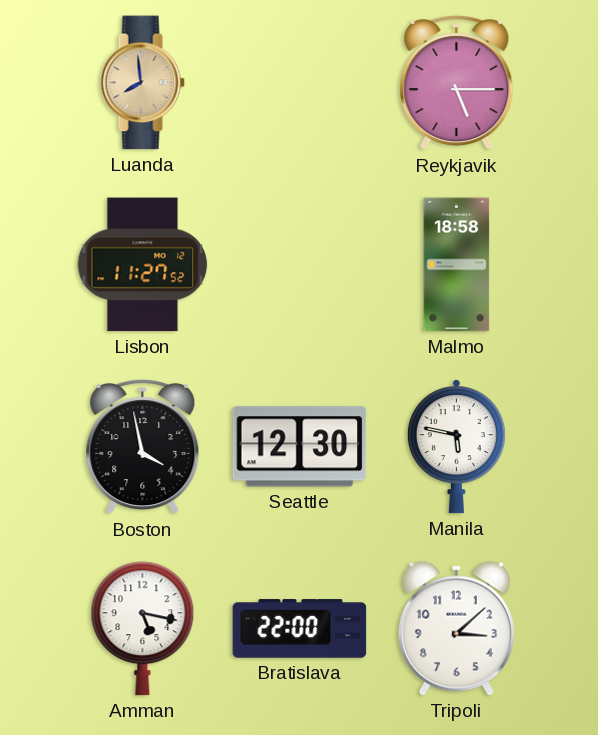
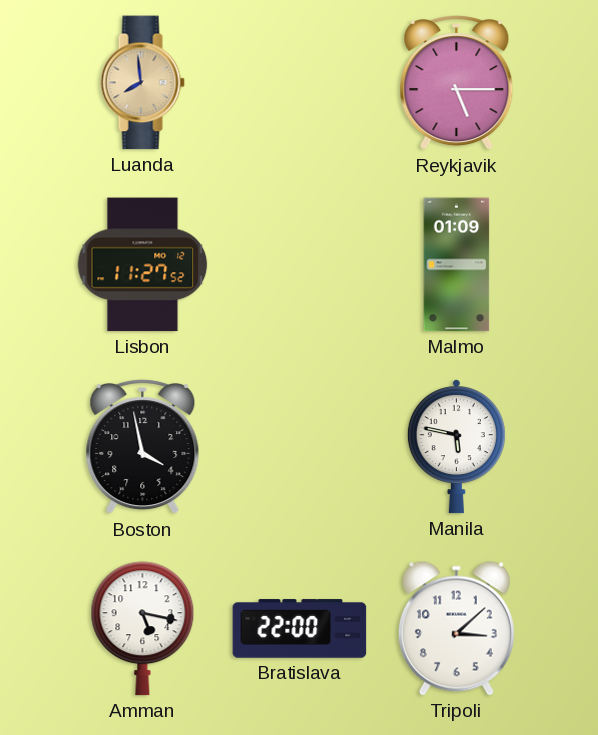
Malmo: 18:58 -> 01:09 (457, 265)
Seattle: 12:30 -> none (300, 447)
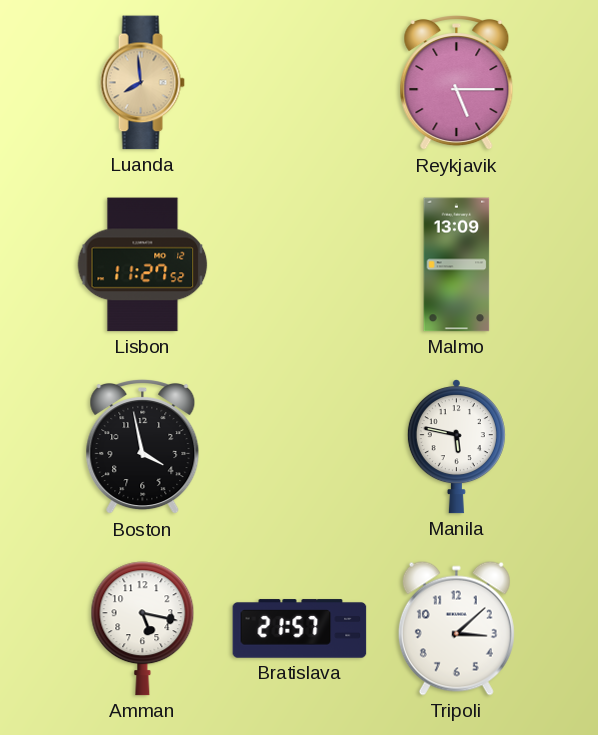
Malmo: 01:09 -> 13:09 (457, 265)
Bratislava: 22:00 -> 21:57 (300, 629)
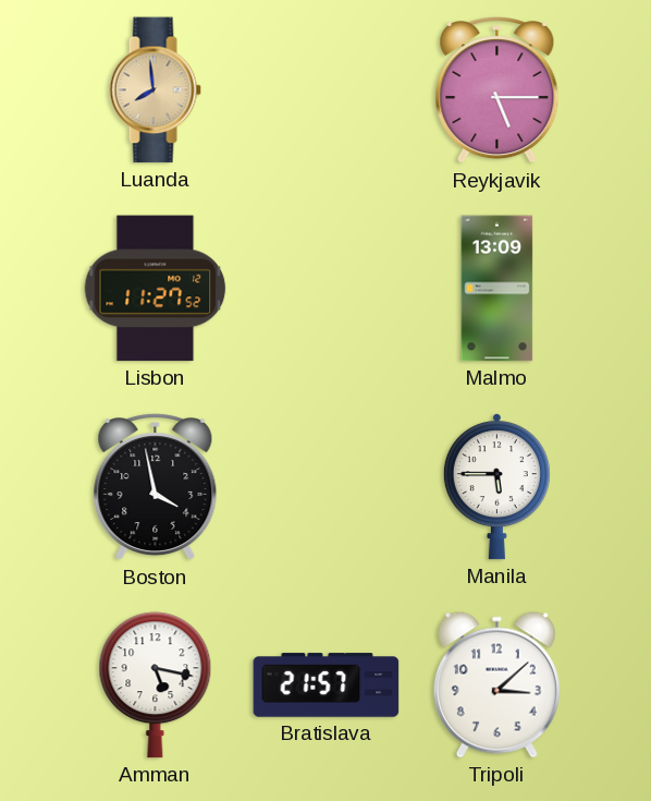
Manila: 5:47 -> 5:45 (496, 487)
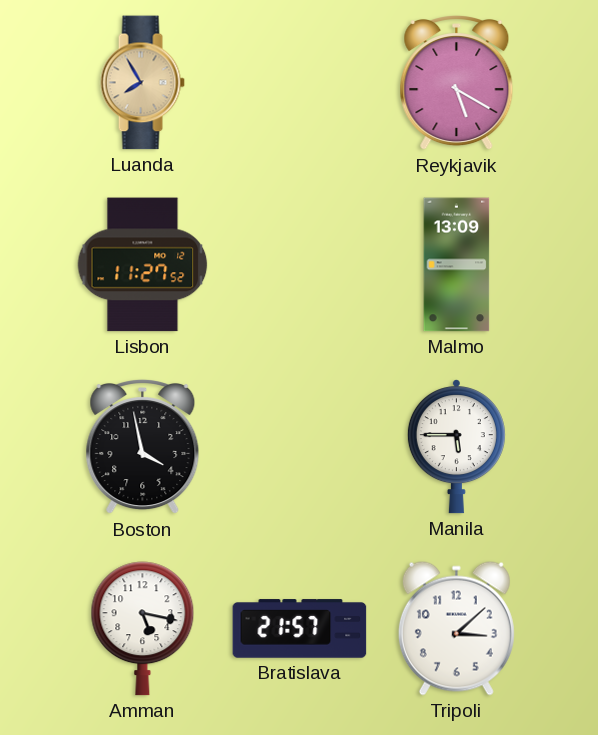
Luanda: 7:59 -> 7:55 (142, 83)
Reykjavik: 5:15 -> 5:20 (457, 84)
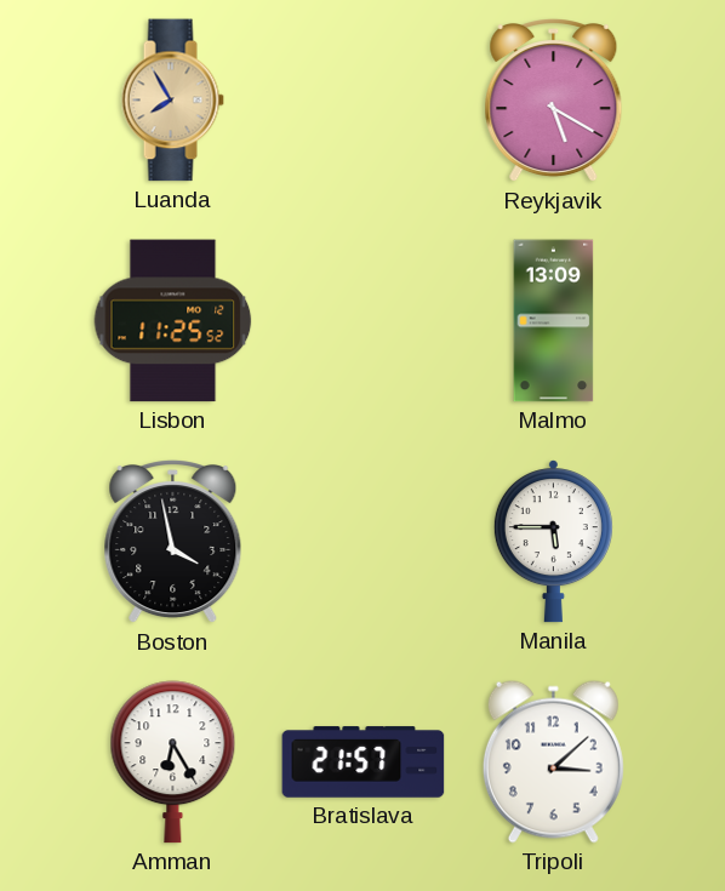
Lisbon: 11:27 -> 11:25 (173, 321)
Amman: 5:17 -> 6:25 (173, 763)
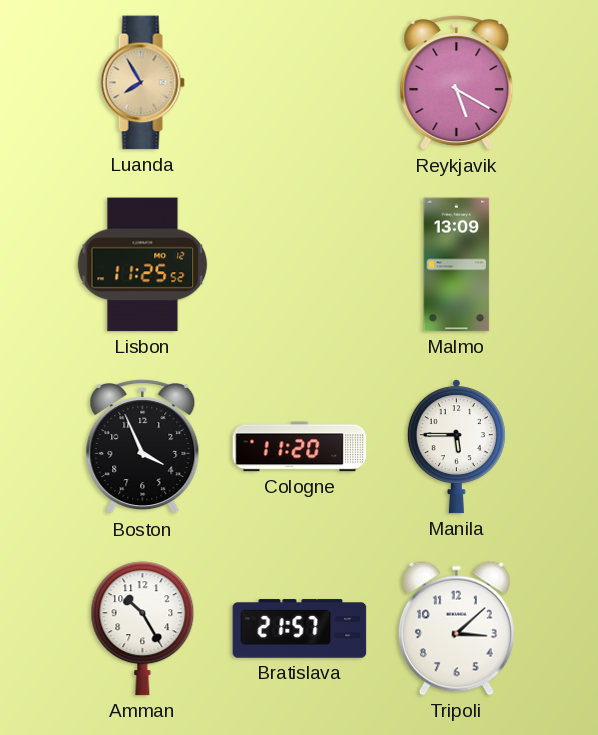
Boston: 3:58 -> 3:56 (143, 448)
Cologne: none -> 11:20 (300, 447)
Amman: 6:25 -> 10:25 (143, 629)
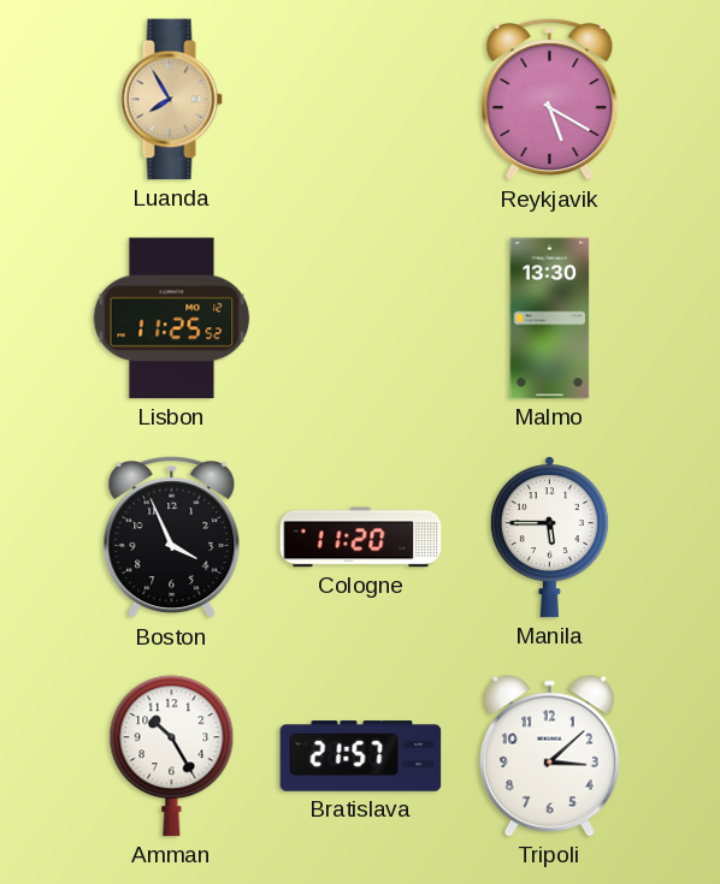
Malmo: 13:09 -> 13:30 (550, 319)
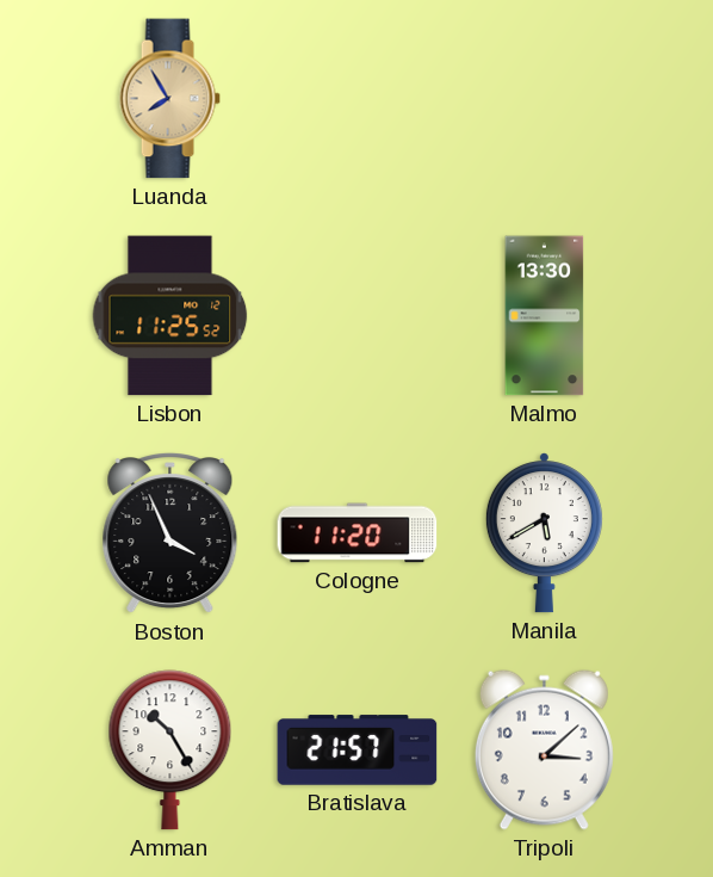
Reykjavik: 5:20 -> none (550, 101)
Manila: 5:45 -> 5:40 (544, 533)
